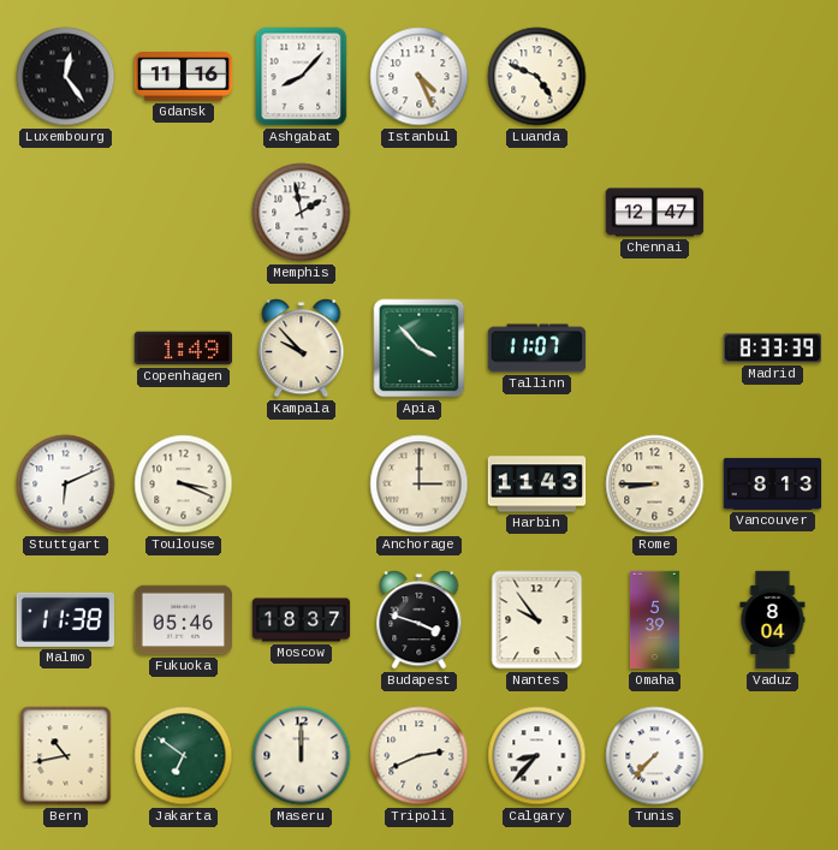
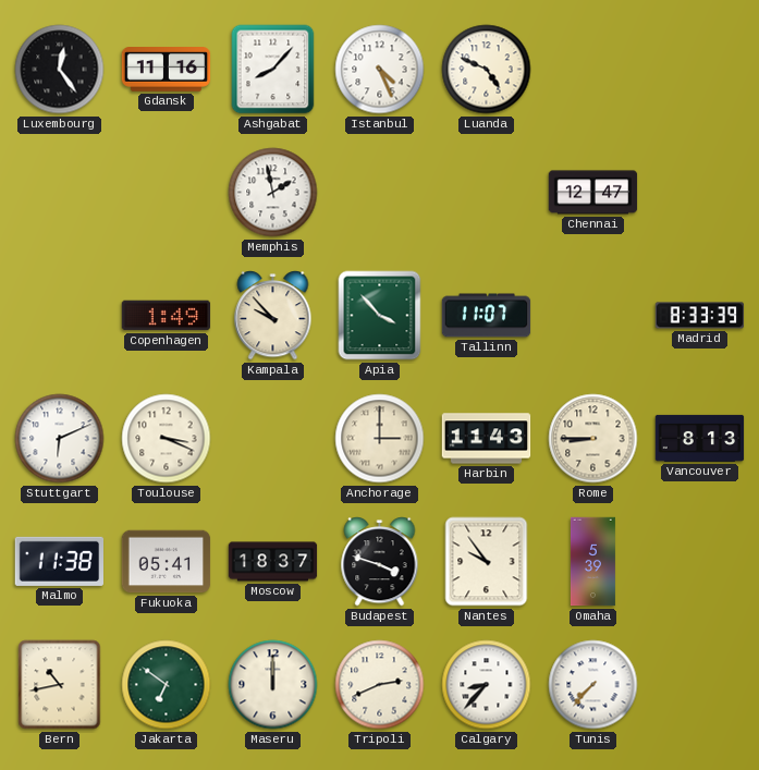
Fukuoka: 05:46 -> 05:41 (167, 562)
Vaduz: 8:04 -> none (773, 620)
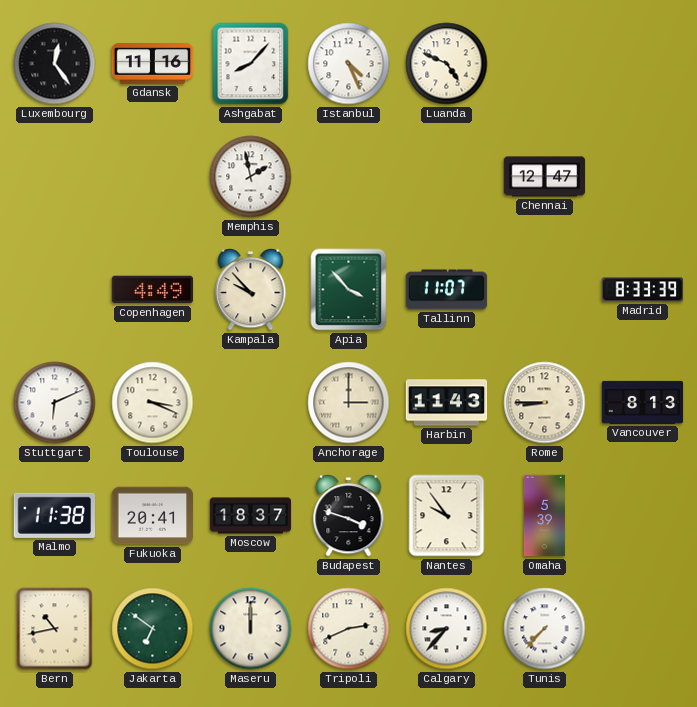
Copenhagen: 1:49 -> 4:49 (153, 290)
Fukuoka: 05:41 -> 20:41 (153, 516)
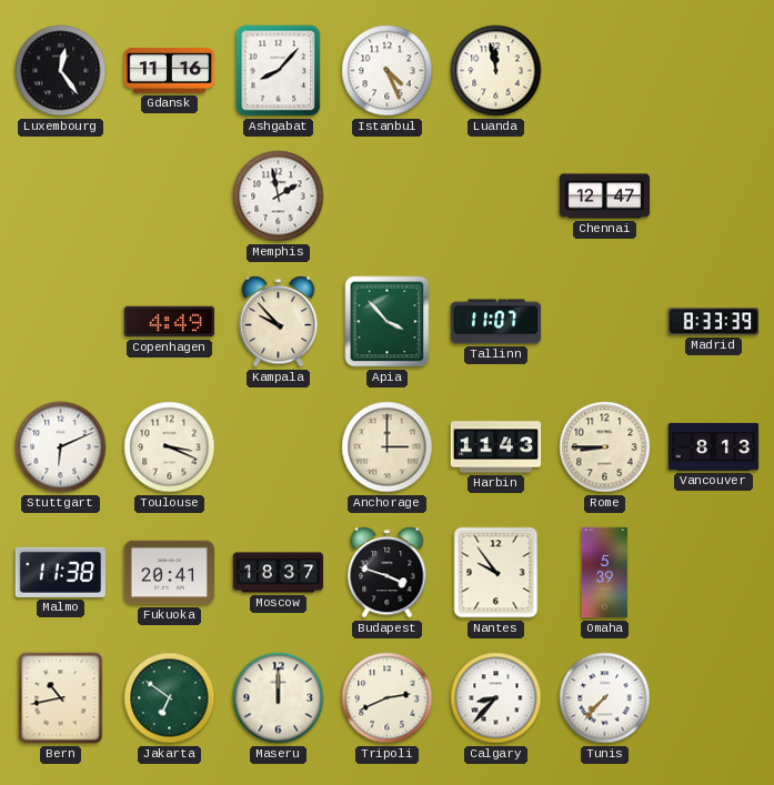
Luanda: 4:49 -> 11:58 (496, 71)
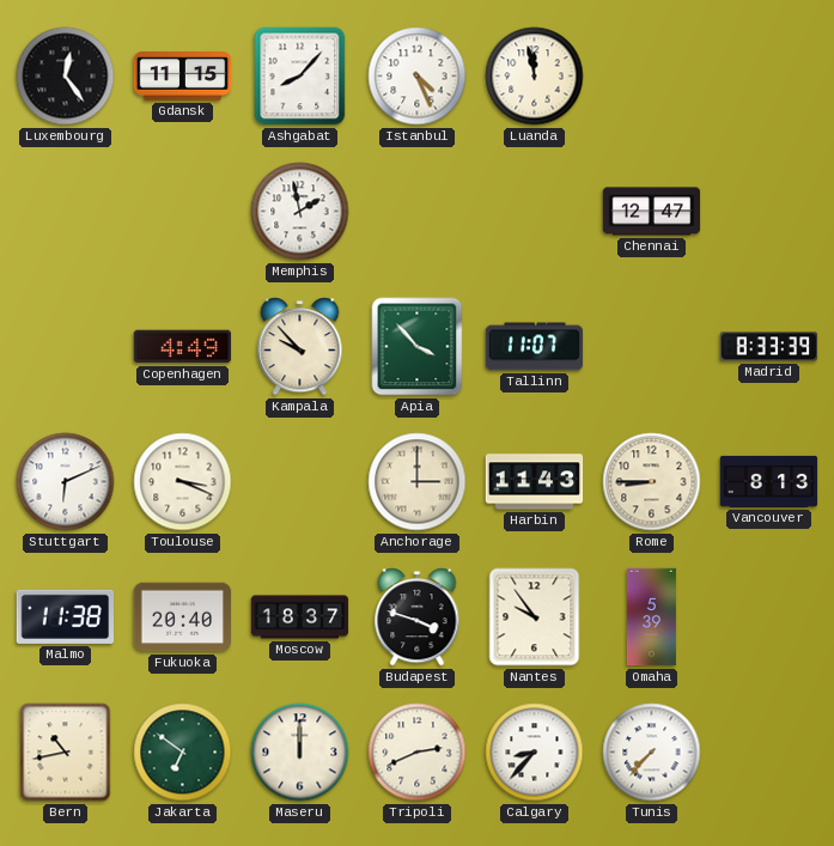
Gdansk: 11:16 -> 11:15 (183, 77)
Fukuoka: 20:41 -> 20:40 (183, 617)
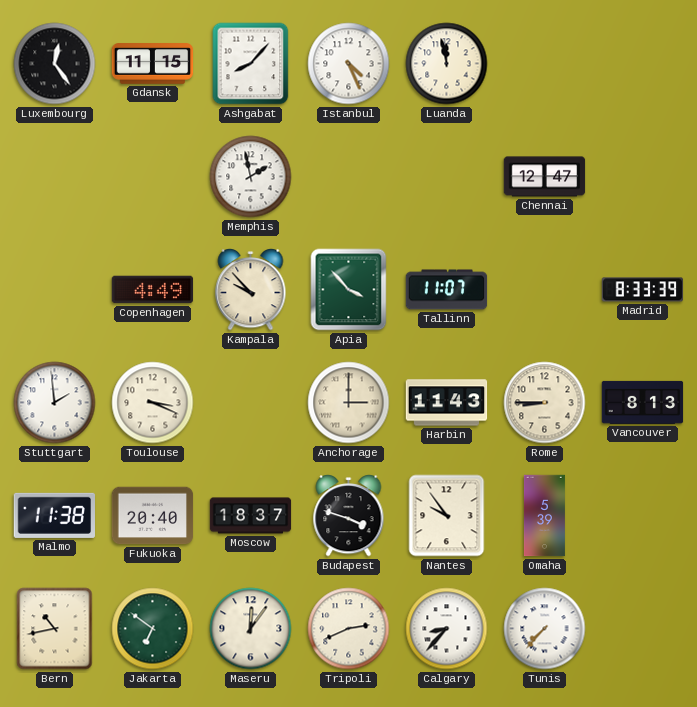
Stuttgart: 6:11 -> 1:59 (55, 403)
Maseru: 12:00 -> 12:06 (251, 629)
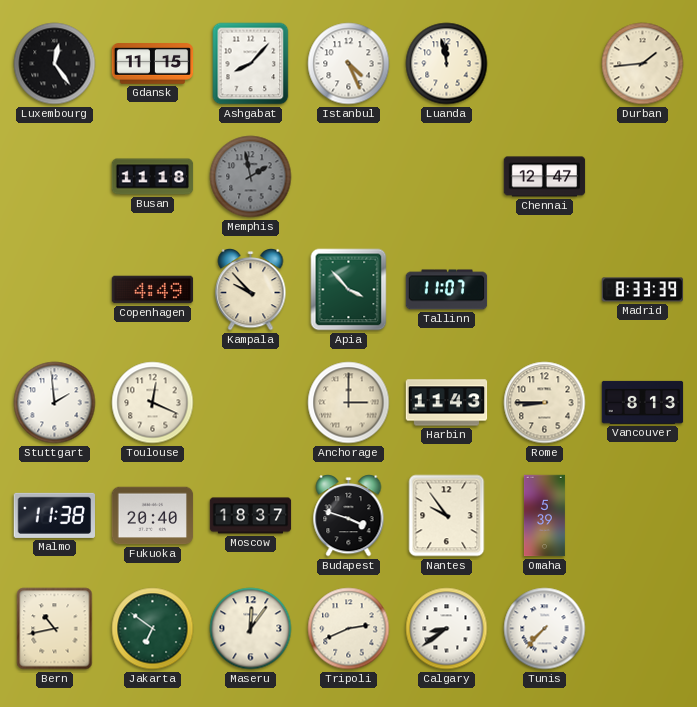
Durban: none -> 1:44 (643, 64)
Busan: none -> 11:18 (153, 177)
Memphis dial: white -> grey (251, 177)
Toulouse: 3:19 -> 12:19 (153, 403)
Calgary: 8:37 -> 8:39 (447, 629)
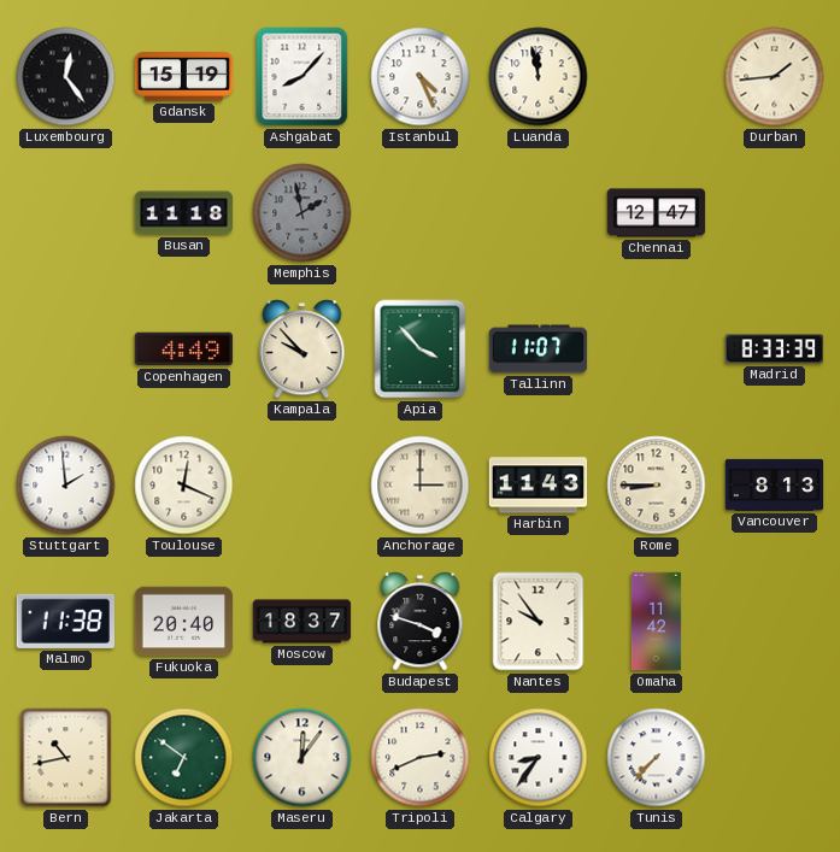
Gdansk: 11:15 -> 15:19 (184, 77)
Omaha: 5:39 -> 11:42 (656, 622)
Calgary: 8:39 -> 8:36 (539, 758)
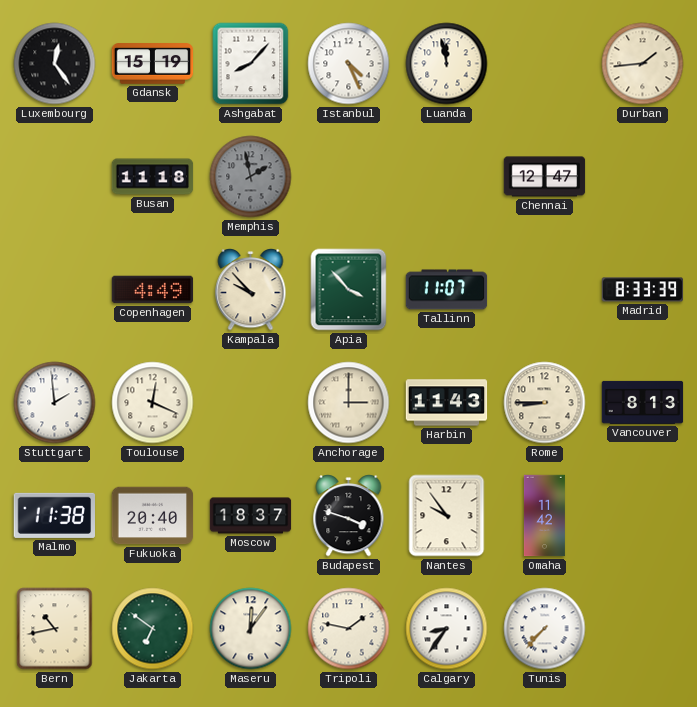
Tripoli: 2:41 -> 1:47 (349, 629)
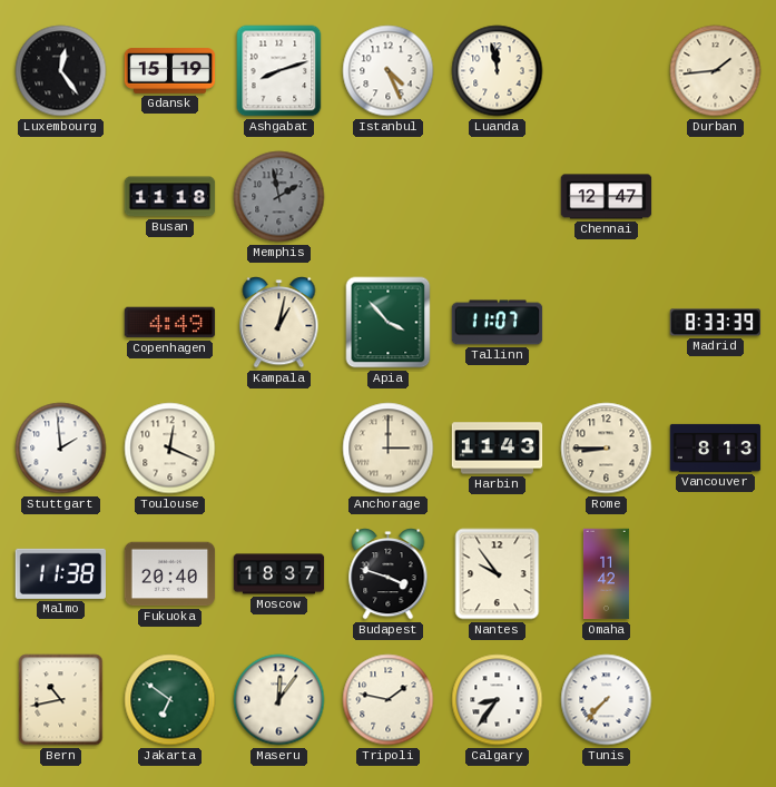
Ashgabat: 8:07 -> 8:12 (279, 71)
Kampala: 9:53 -> 1:02 (279, 323)
